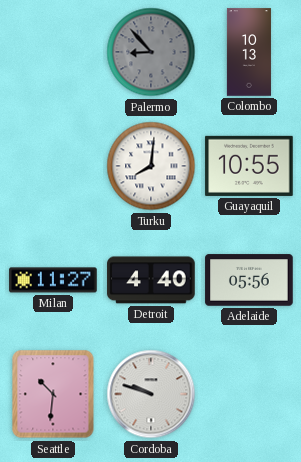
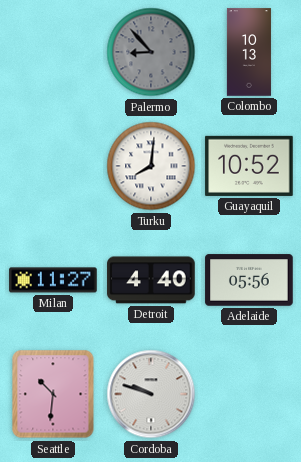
Guayaquil: 10:55 -> 10:52 (249, 166)
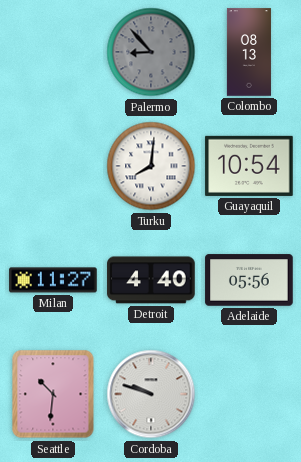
Colombo: 10:13 -> 08:13 (249, 52)
Guayaquil: 10:52 -> 10:54 (249, 166)
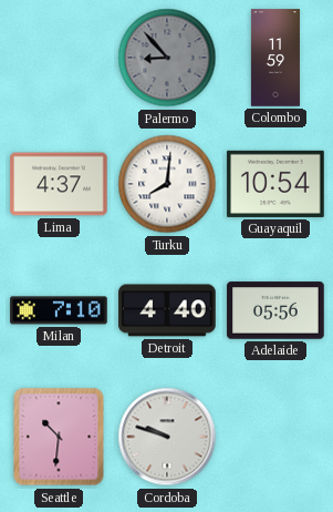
Colombo: 08:13 -> 11:59 (275, 58)
Lima: none -> 4:37 (59, 184)
Milan: 11:27 -> 7:10 (59, 310)
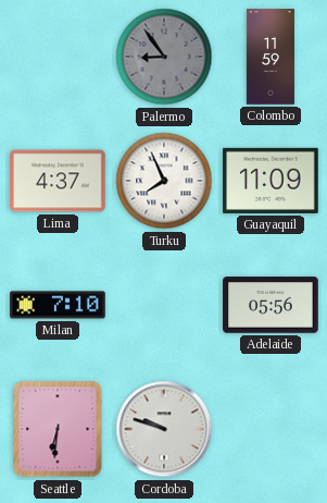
Palermo: 8:53 -> 8:54 (164, 57)
Turku: 8:01 -> 7:56 (164, 181)
Guayaquil: 10:54 -> 11:09 (271, 181)
Detroit: 4:40 -> none (167, 310)
Seattle: 10:31 -> 6:31 (58, 429)
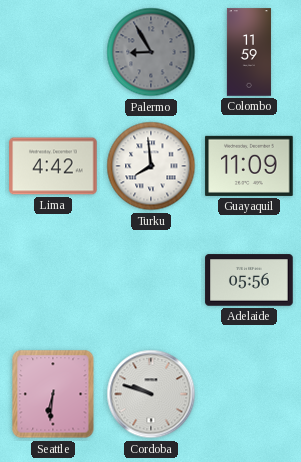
Palermo: 8:54 -> 8:55 (151, 52)
Lima: 4:37 -> 4:42 (53, 166)
Turku: 7:56 -> 7:59 (151, 166)
Milan: 7:10 -> none (58, 305)
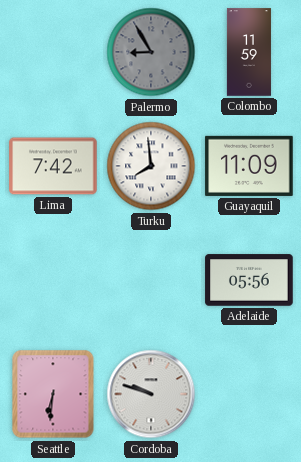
Lima: 4:42 -> 7:42 (53, 166)
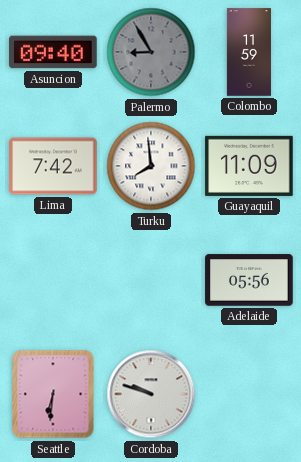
Asuncion: none -> 09:40 (53, 52)
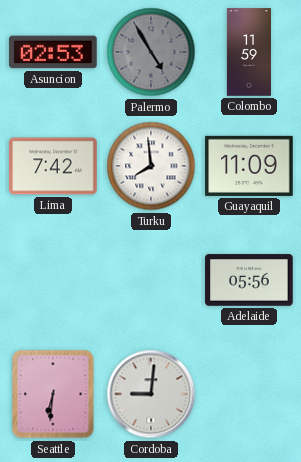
Asuncion: 09:40 -> 02:53 (53, 52)
Palermo: 8:55 -> 4:55 (151, 52)
Cordoba: 9:48 -> 9:01 (151, 394)
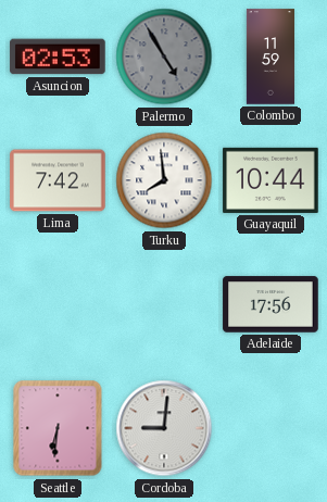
Guayaquil: 11:09 -> 10:44 (271, 180)
Adelaide: 05:56 -> 17:56 (271, 304)
